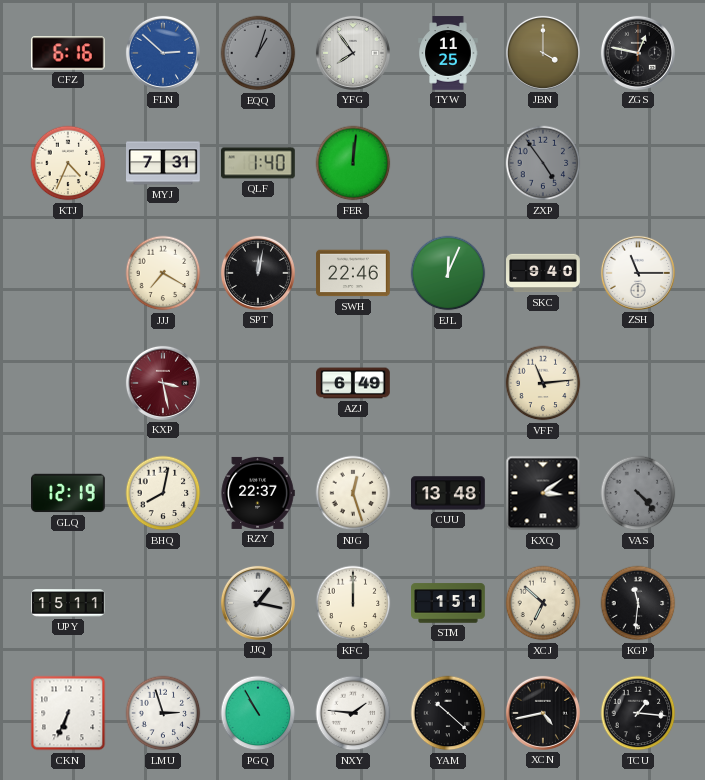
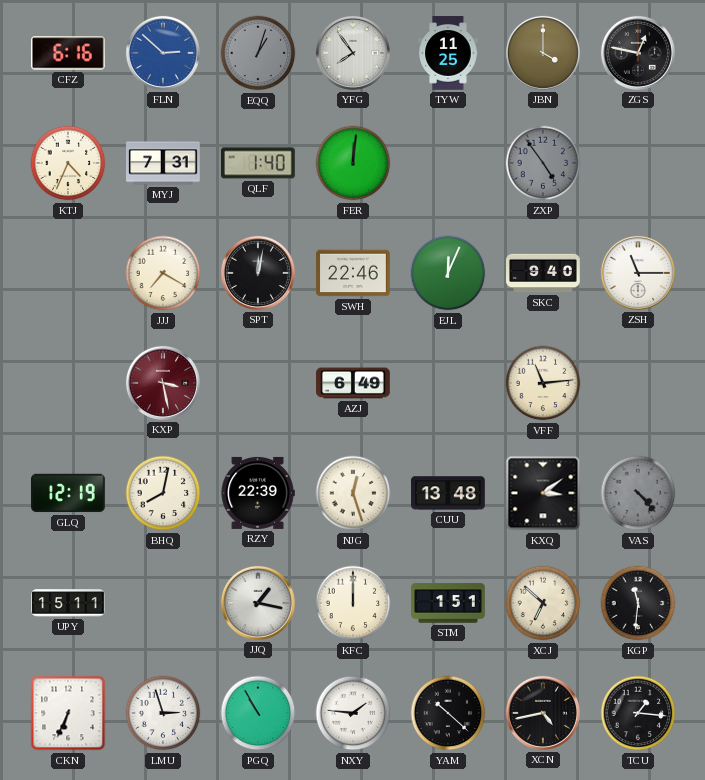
RZY: 22:37 -> 22:39 (258, 493)
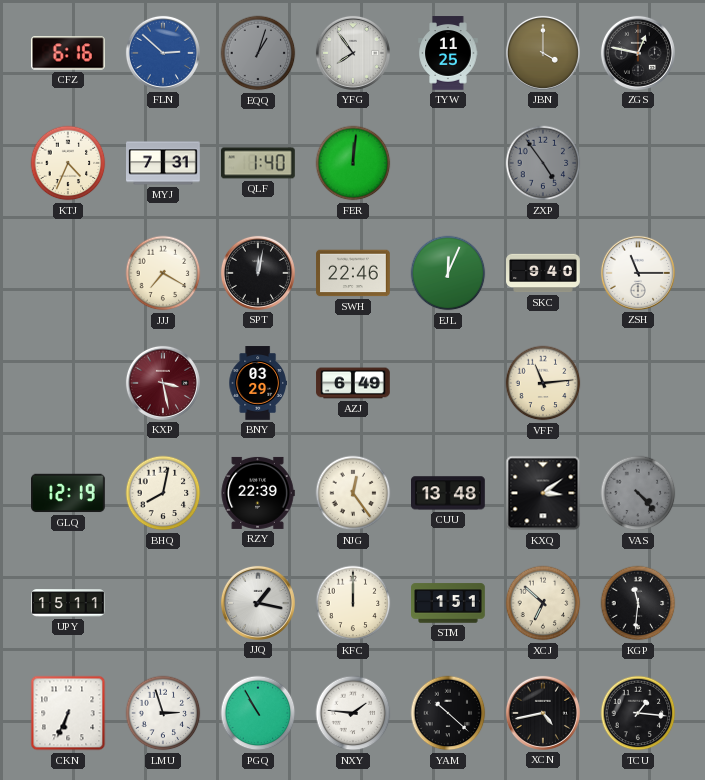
BNY: none -> 03:29 (258, 383)
NJG: 12:27 -> 12:24 (353, 493)
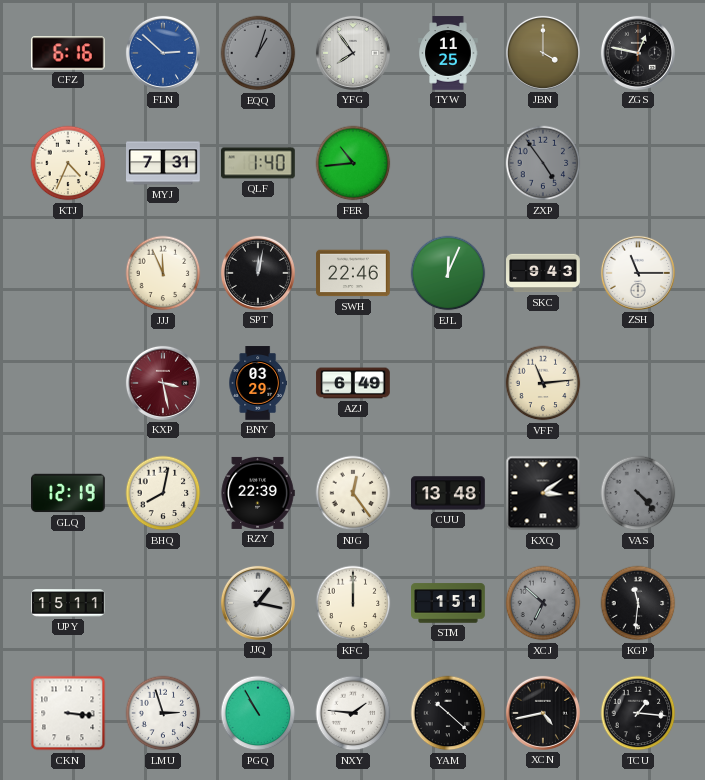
FER: 12:01 -> 10:44 (353, 163)
JJJ: 7:20 -> 11:56 (163, 273)
SKC: 9:40 -> 9:43 (543, 273)
XCJ dial: cream -> grey (543, 603)
CKN: 6:34 -> 3:16 (68, 713)
